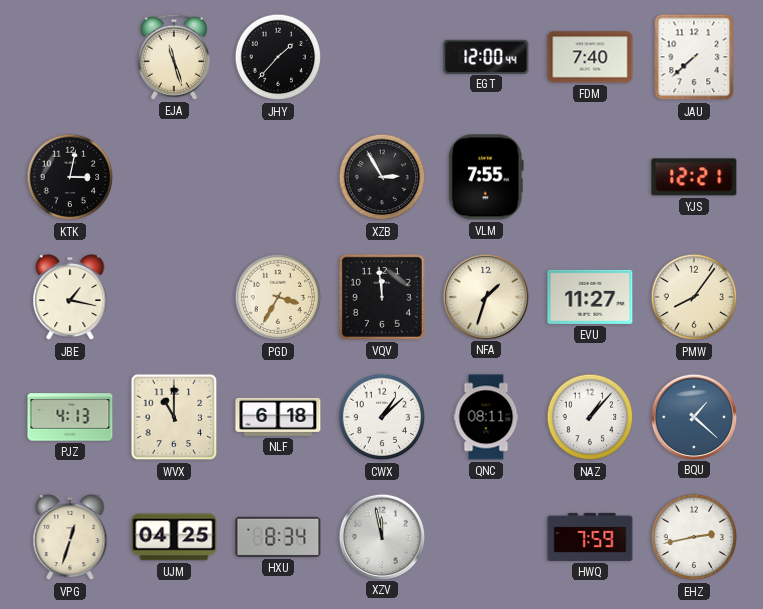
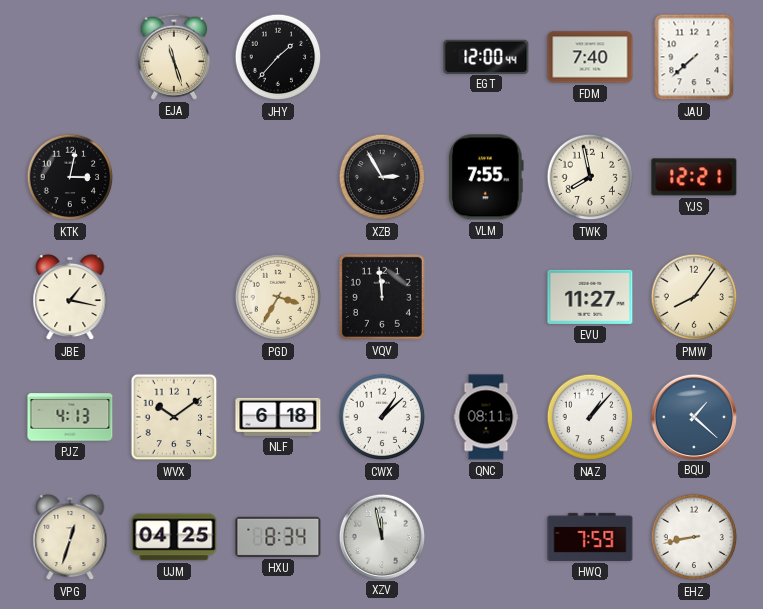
TWK: none -> 7:58 (590, 177)
NFA: 1:33 -> none (485, 296)
WVX: 11:00 -> 10:09 (174, 417)
EHZ: 2:43 -> 8:43 (694, 537)
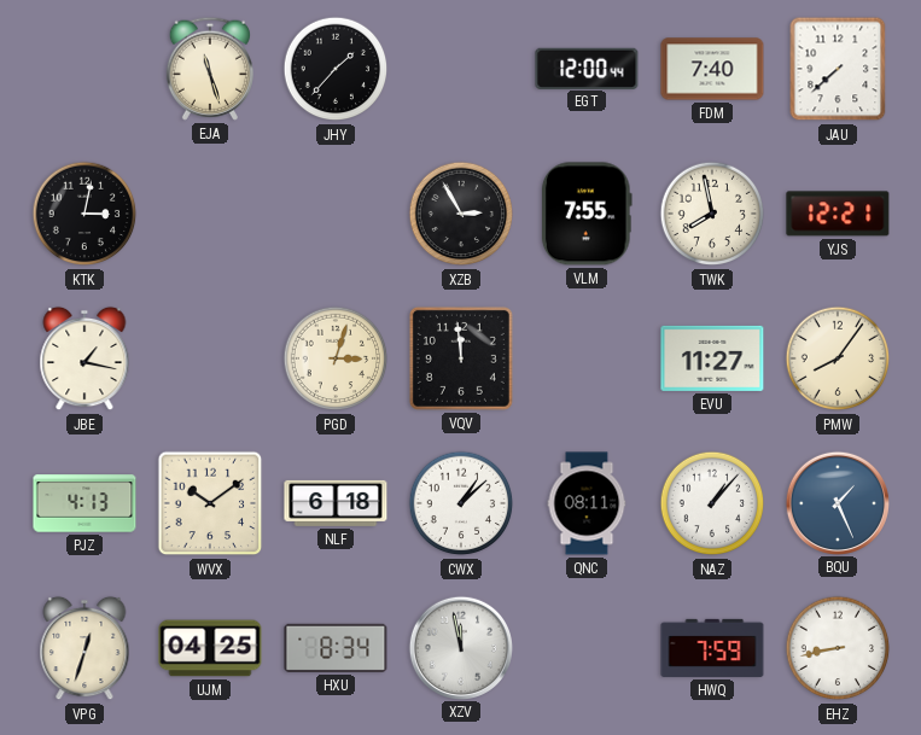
PGD: 3:35 -> 3:03 (336, 358)
BQU: 1:22 -> 1:26 (837, 502)
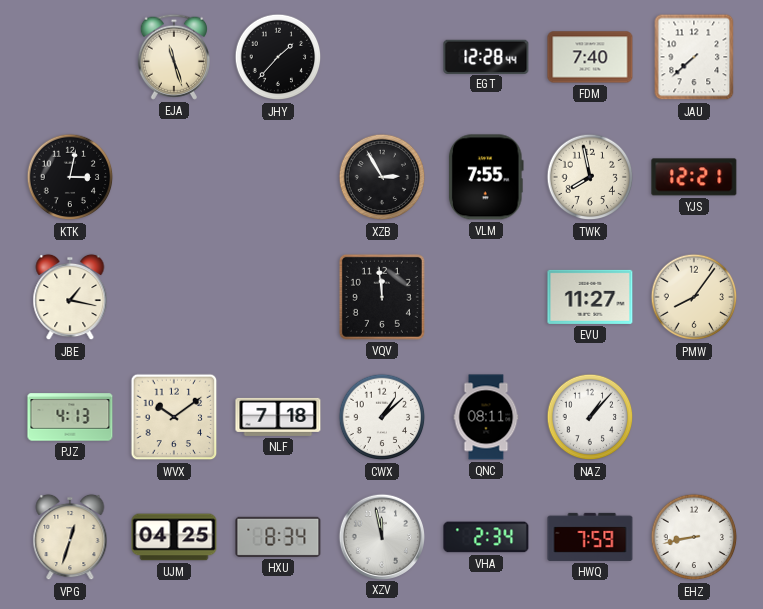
EGT: 12:00 -> 12:28 (486, 56)
PGD: 3:03 -> none (336, 358)
NLF: 6:18 -> 7:18 (278, 417)
BQU: 1:26 -> none (837, 502)
VHA: none -> 2:34 (486, 537)
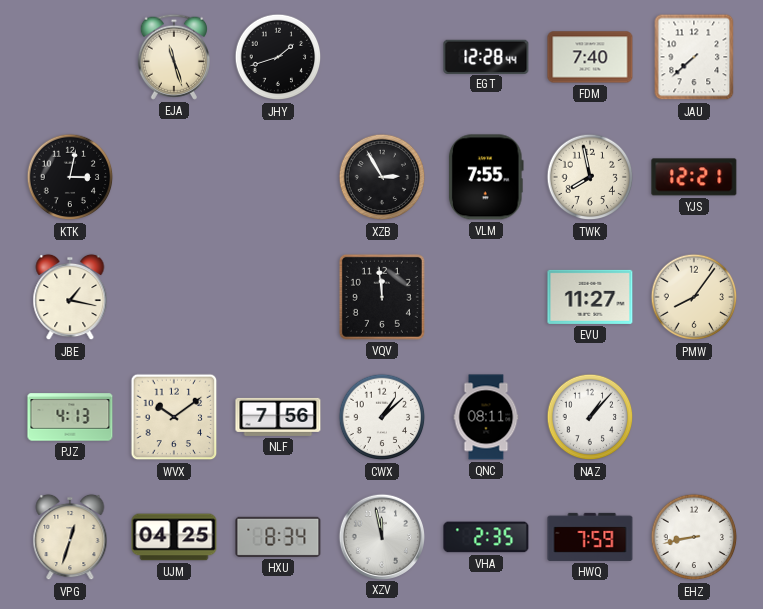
JHY: 1:37 -> 1:42 (278, 57)
NLF: 7:18 -> 7:56 (278, 417)
VHA: 2:34 -> 2:35 (486, 537)
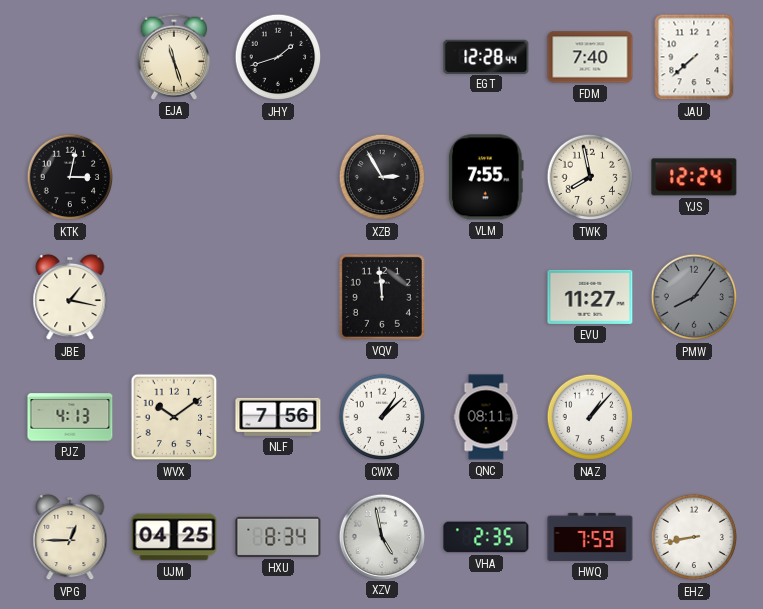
YJS: 12:21 -> 12:24 (694, 177)
PMW dial: cream -> grey (694, 297)
VPG: 12:33 -> 12:45 (70, 537)
XZV: 11:58 -> 4:58 (381, 536)
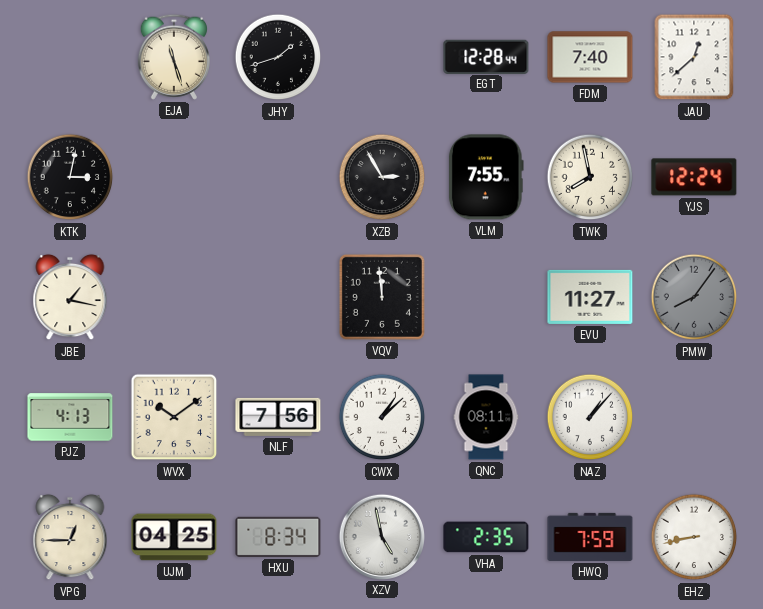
JAU: 7:38 -> 12:38 (694, 57)
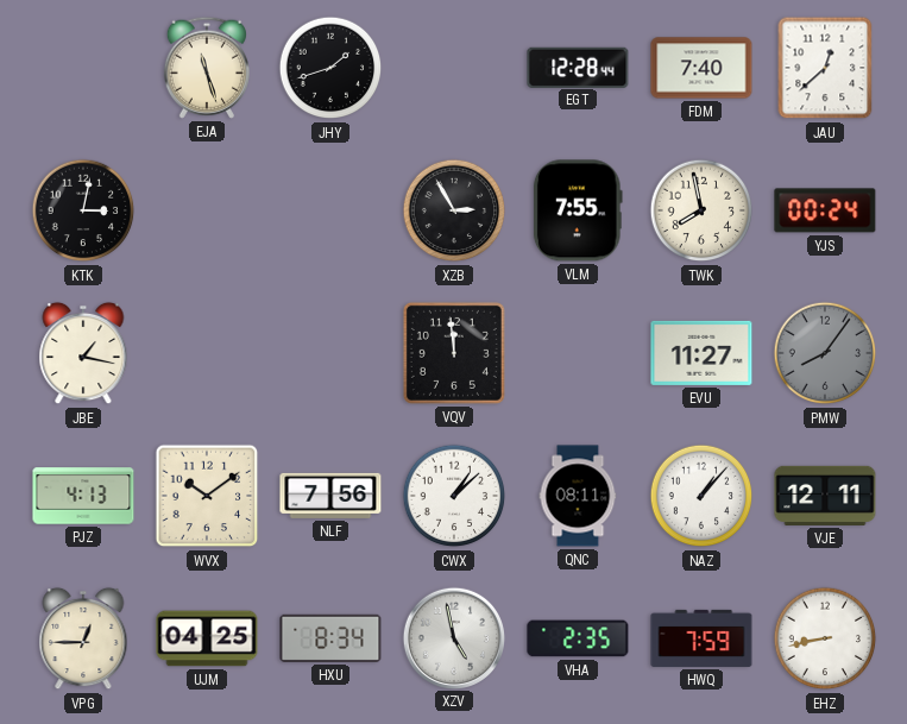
YJS: 12:24 -> 00:24 (825, 210)
VJE: none -> 12:11 (825, 496)
